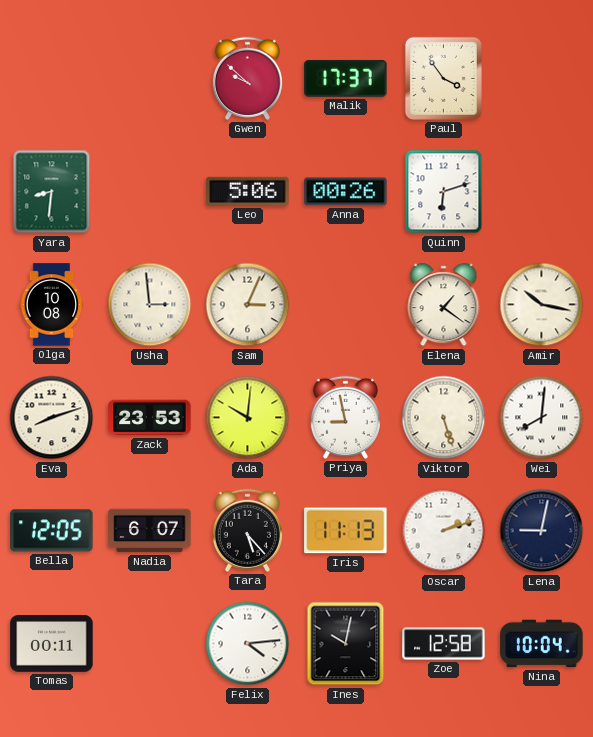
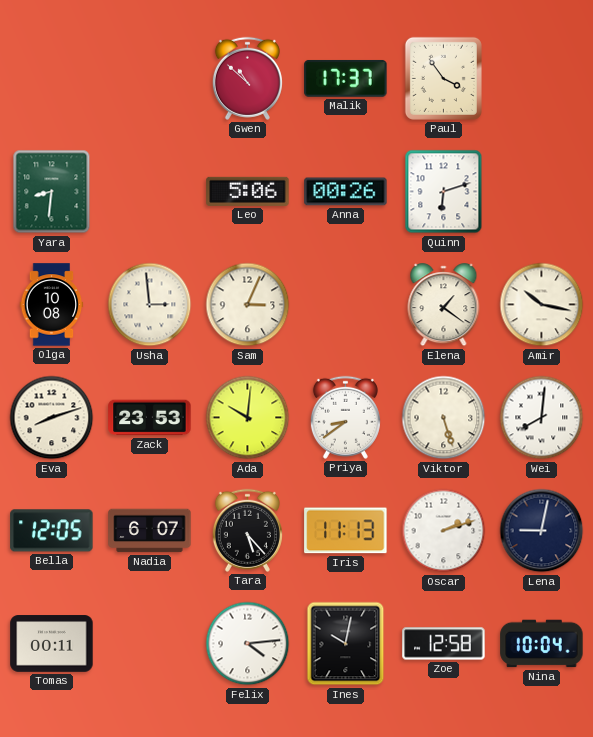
Gwen: 9:52 -> 10:52 (247, 78)
Priya: 8:58 -> 8:39 (345, 417)
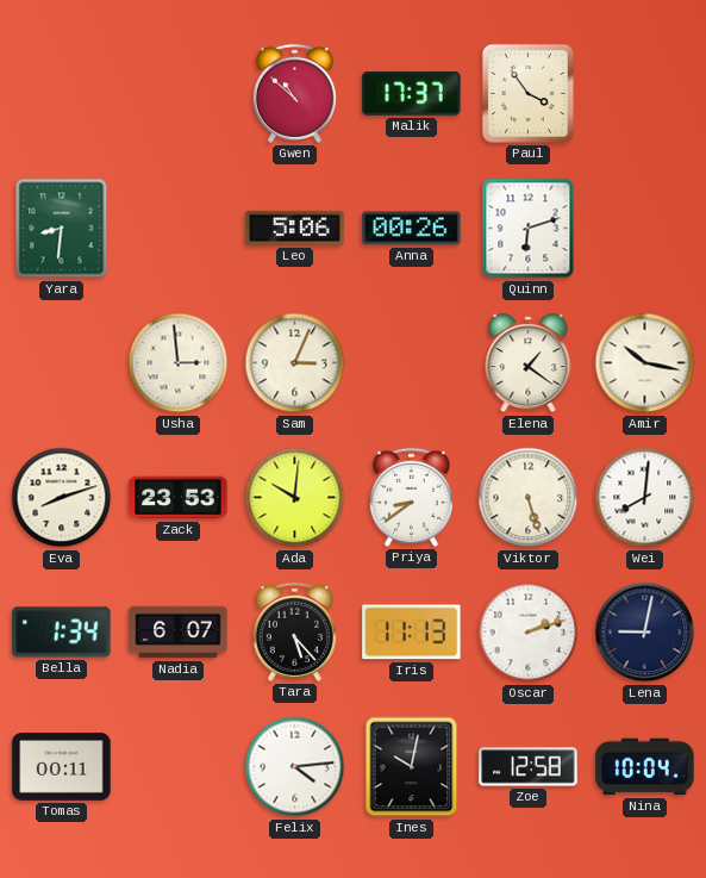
Olga: 10:08 -> none (52, 305)
Bella: 12:05 -> 1:34 (62, 633)
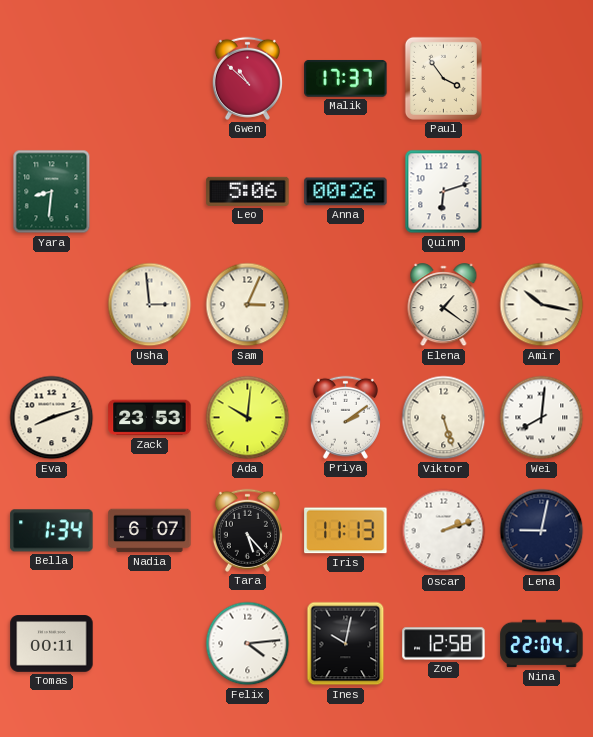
Priya: 8:39 -> 2:09 (345, 417)
Nina: 10:04 -> 22:04 (542, 644)
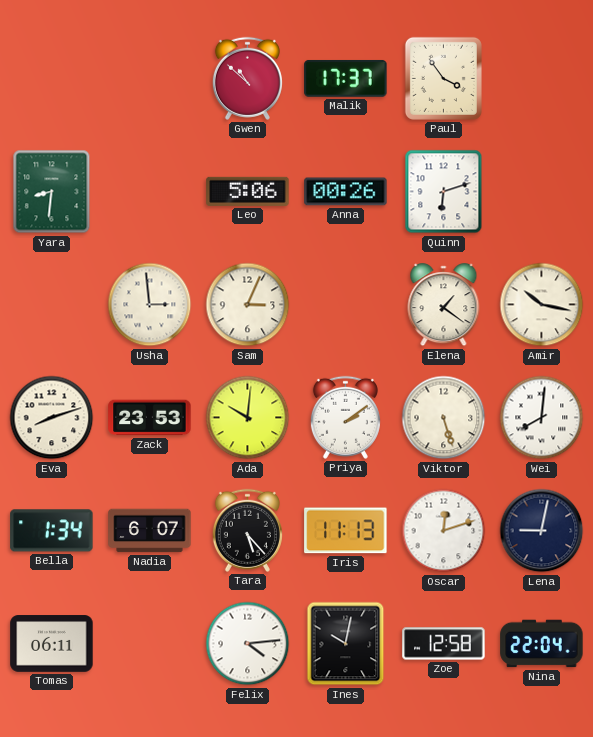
Oscar: 2:12 -> 12:12 (444, 531)
Tomas: 00:11 -> 06:11 (52, 644)
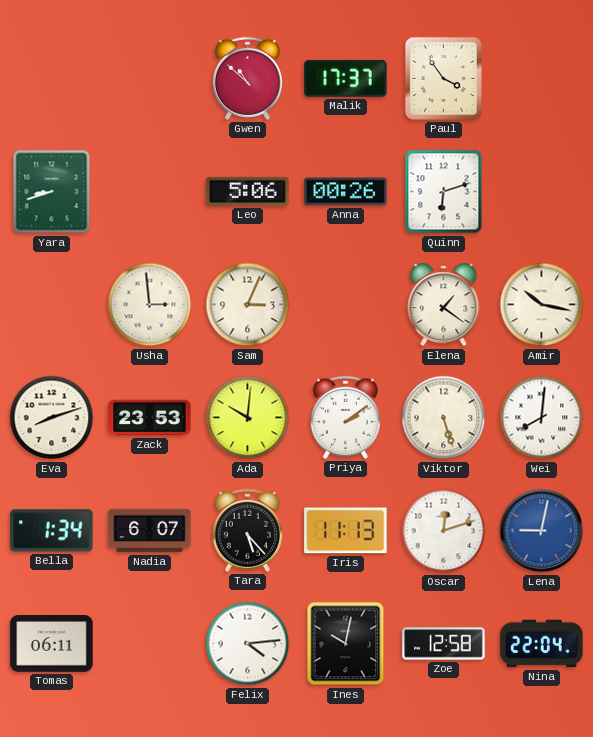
Yara: 8:31 -> 8:42 (52, 192)
Lena dial: navy -> blue (542, 531)
